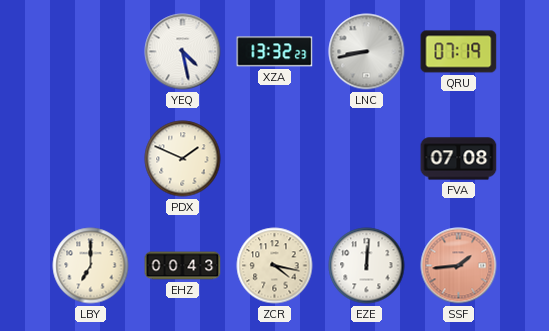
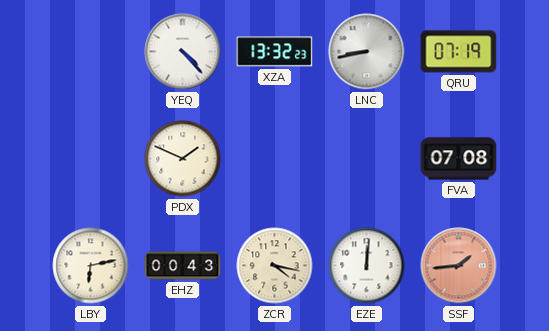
YEQ: 4:28 -> 4:23 (183, 52)
LBY: 7:00 -> 6:13 (91, 266)
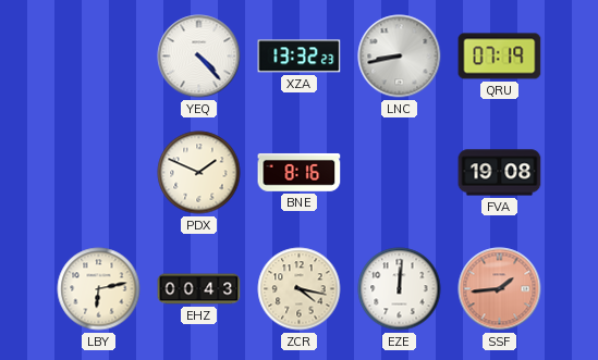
BNE: none -> 8:16 (300, 172)
FVA: 07:08 -> 19:08 (500, 173)
